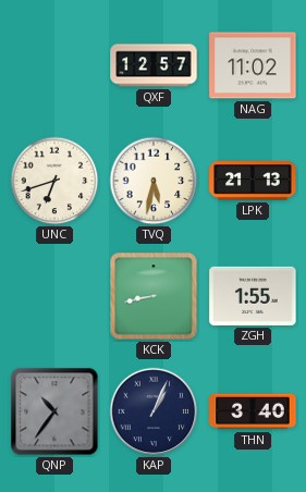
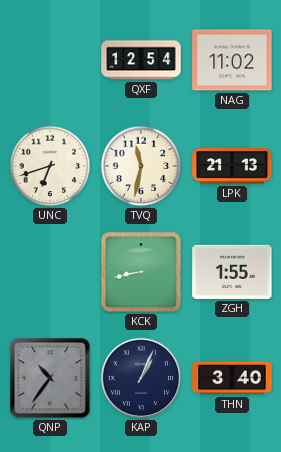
QXF: 12:57 -> 12:54 (141, 60)
TVQ: 5:32 -> 11:32 (141, 166)
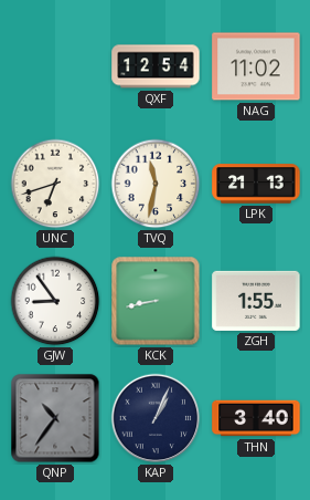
GJW: none -> 8:54 (55, 301)
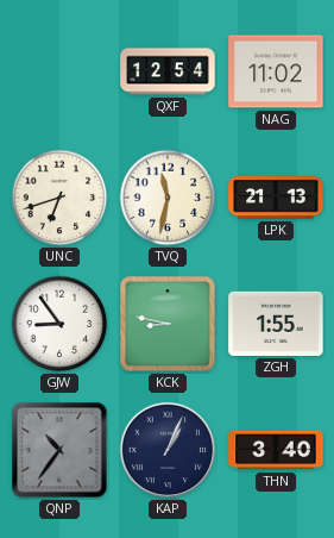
KCK: 8:43 -> 8:47 (168, 324)
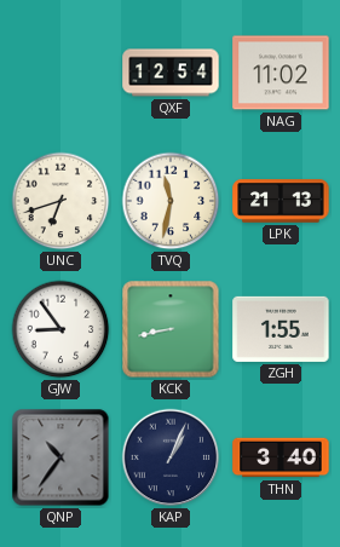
KCK: 8:47 -> 8:43 (171, 329)
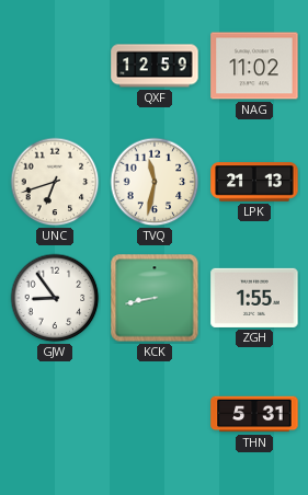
QXF: 12:54 -> 12:59 (155, 66)
QNP: 10:36 -> none (60, 457)
KAP: 1:04 -> none (171, 457)
THN: 3:40 -> 5:31 (254, 414)
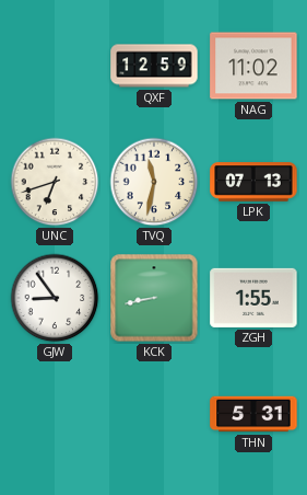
LPK: 21:13 -> 07:13 (253, 182)
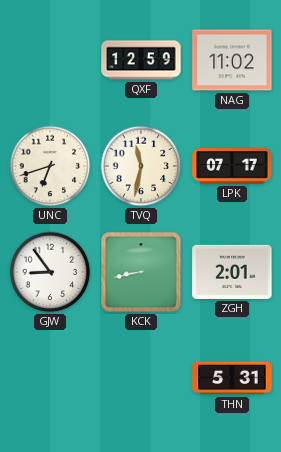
LPK: 07:13 -> 07:17 (232, 166)
ZGH: 1:55 -> 2:01 (232, 272)
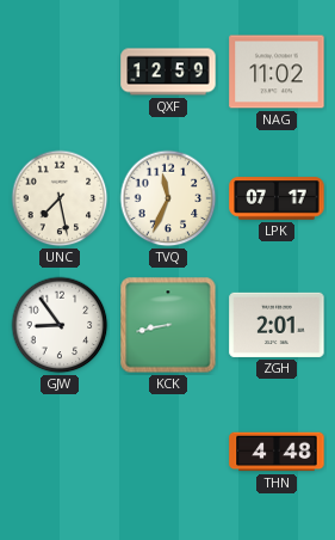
UNC: 6:42 -> 7:28 (60, 198)
TVQ: 11:32 -> 11:34 (168, 198)
THN: 5:31 -> 4:48 (277, 452)
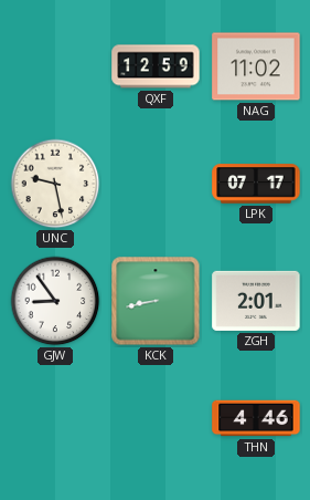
UNC: 7:28 -> 9:28 (55, 184)
TVQ: 11:34 -> none (168, 198)
THN: 4:48 -> 4:46 (256, 418)
